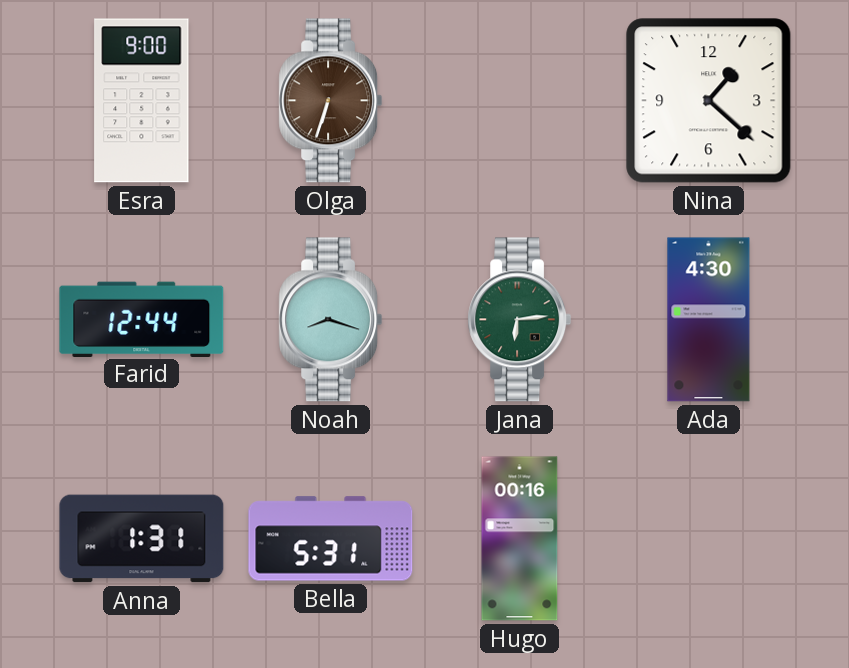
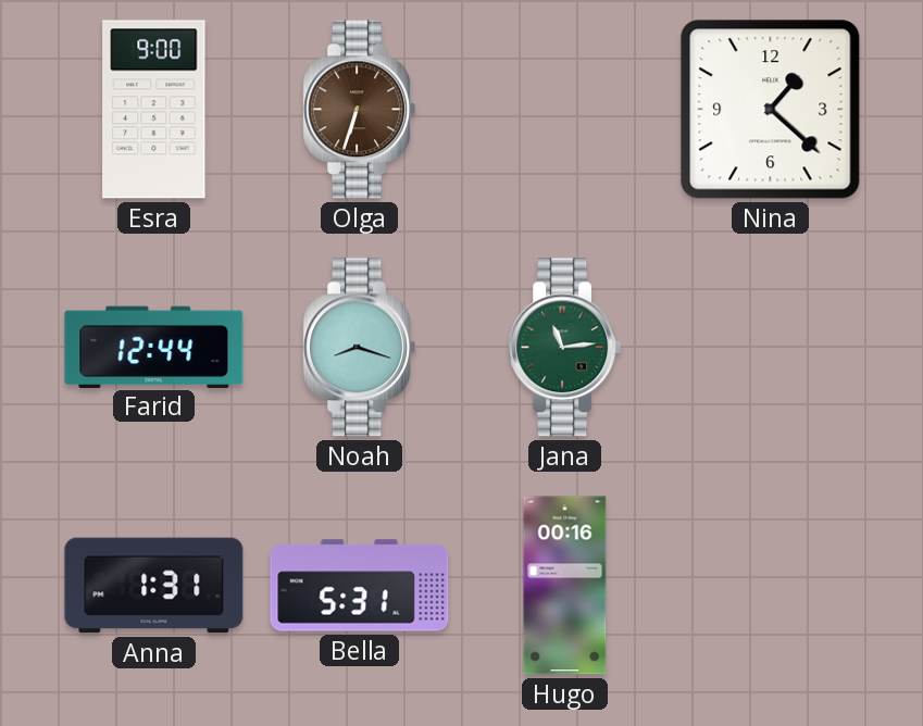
Jana: 6:14 -> 11:14 (565, 348)
Ada: 4:30 -> none (709, 320)
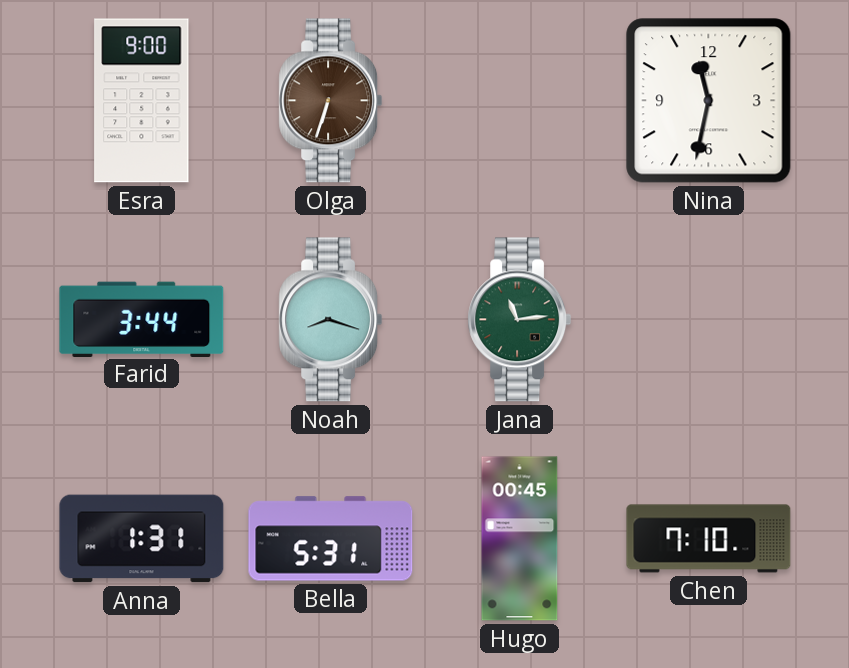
Nina: 1:22 -> 11:32 (709, 101)
Farid: 12:44 -> 3:44 (142, 319)
Hugo: 00:16 -> 00:45 (520, 539)
Chen: none -> 7:10 (709, 539)
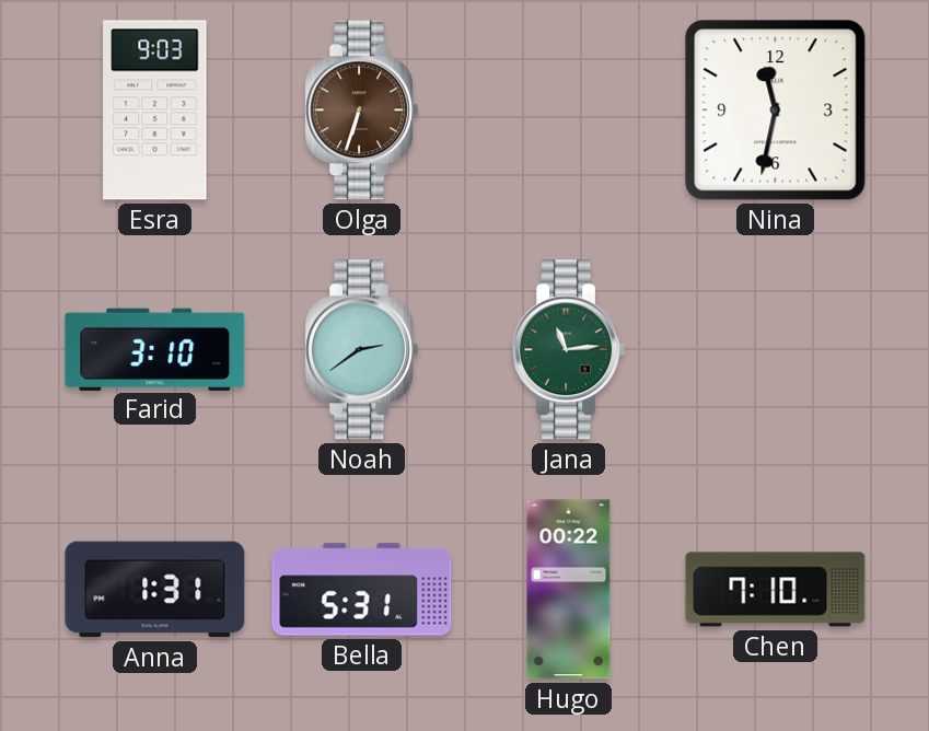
Esra: 9:00 -> 9:03 (155, 111)
Farid: 3:44 -> 3:10 (155, 349)
Noah: 8:18 -> 2:39 (362, 350)
Hugo: 00:45 -> 00:22 (569, 590)
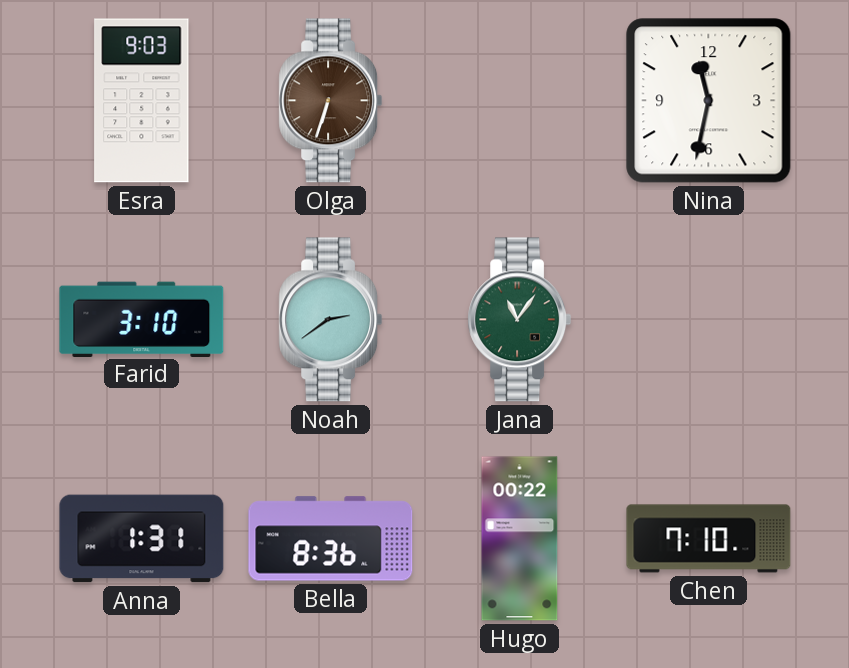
Jana: 11:14 -> 11:06 (520, 320)
Bella: 5:31 -> 8:36 (331, 539)
